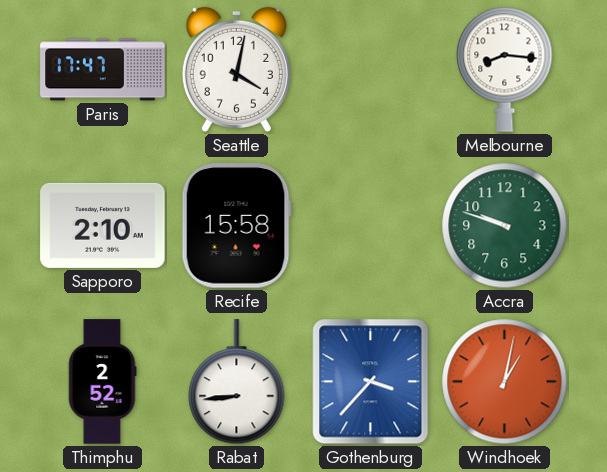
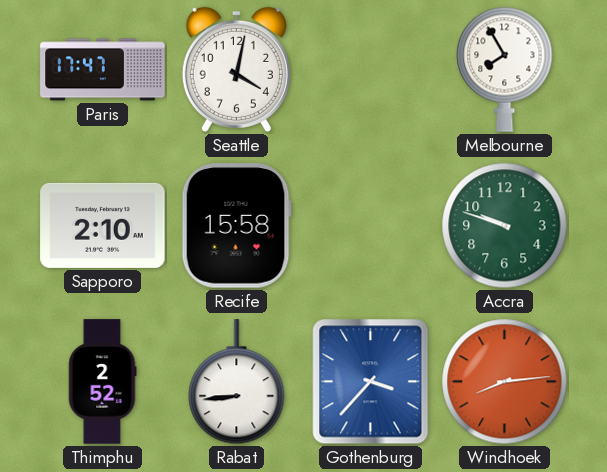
Melbourne: 8:16 -> 7:55 (505, 69)
Windhoek: 1:02 -> 8:14 (505, 382)
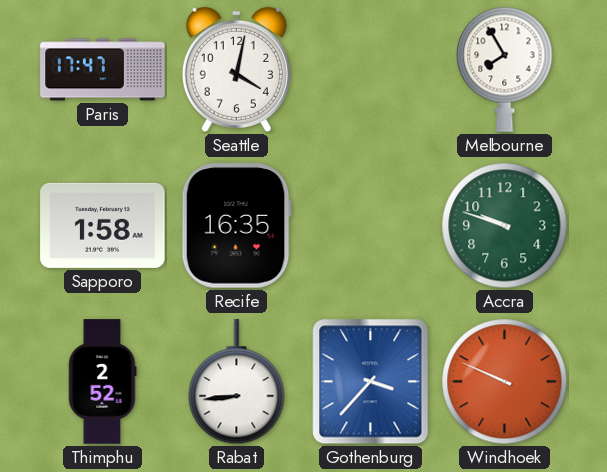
Sapporo: 2:10 -> 1:58 (103, 225)
Recife: 15:58 -> 16:35 (236, 226)
Windhoek: 8:14 -> 9:49 (505, 382)
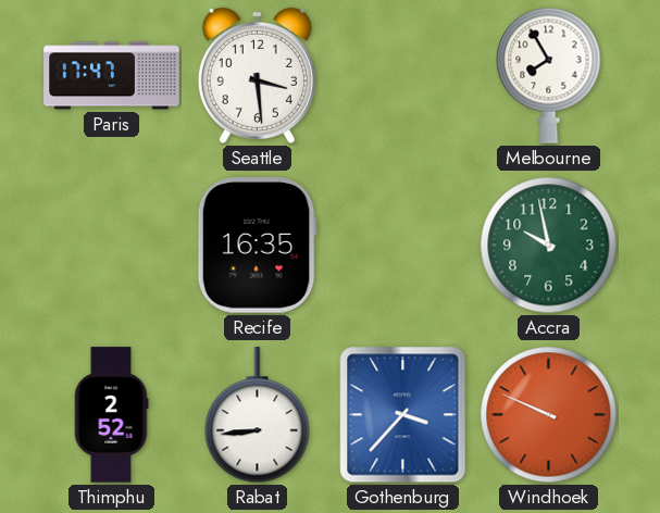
Seattle: 4:02 -> 3:29 (257, 75)
Sapporo: 1:58 -> none (103, 225)
Accra: 9:48 -> 9:58 (549, 246)
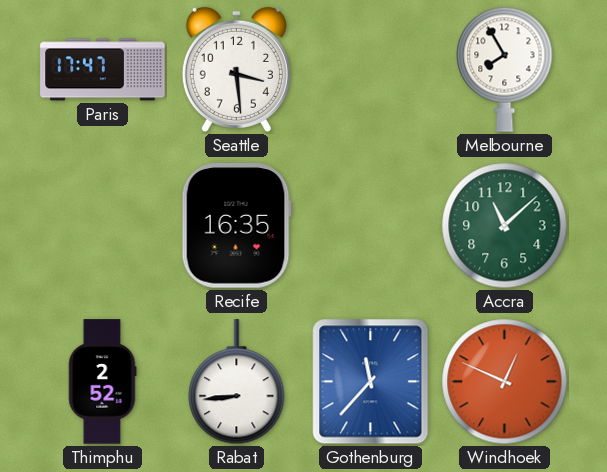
Accra: 9:58 -> 11:08 (505, 226)
Gothenburg: 3:37 -> 11:37 (371, 382)
Windhoek: 9:49 -> 12:49 (505, 382)
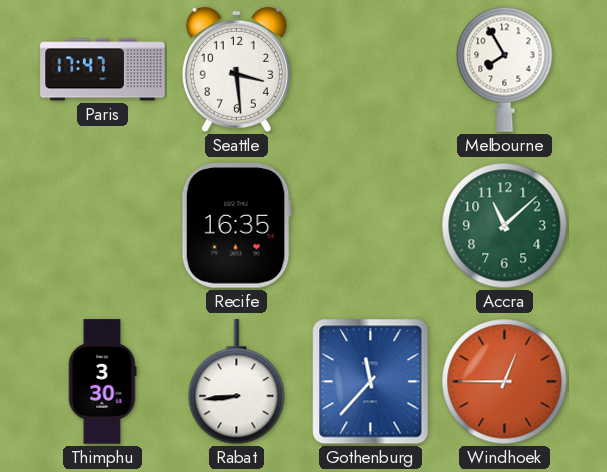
Thimphu: 2:52 -> 3:30 (102, 382)
Windhoek: 12:49 -> 12:45 (505, 382)
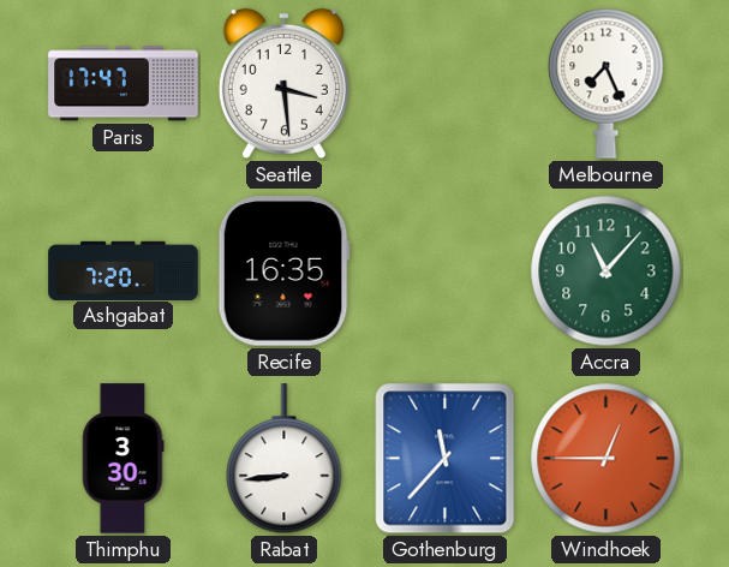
Melbourne: 7:55 -> 7:26 (606, 83)
Ashgabat: none -> 7:20 (124, 270)
Accra: 11:08 -> 11:07 (606, 271)
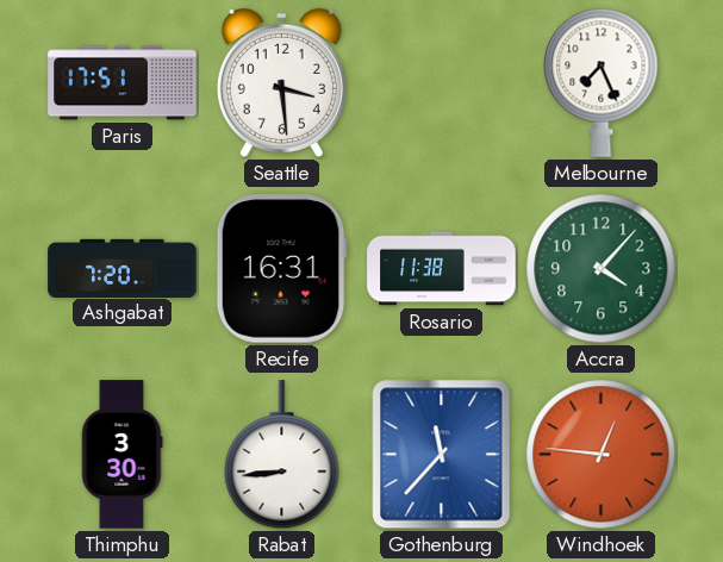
Paris: 17:47 -> 17:51 (123, 83)
Recife: 16:35 -> 16:31 (281, 269)
Rosario: none -> 11:38 (442, 269)
Accra: 11:07 -> 4:07 (602, 269)
Windhoek: 12:45 -> 12:46 (602, 455)
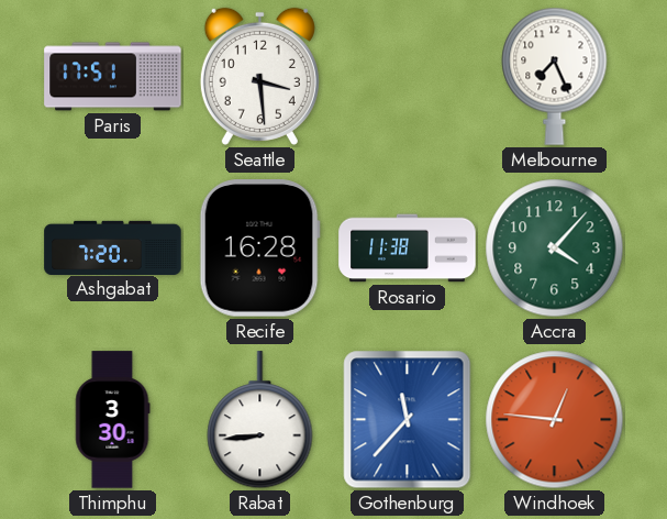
Recife: 16:31 -> 16:28 (259, 249)
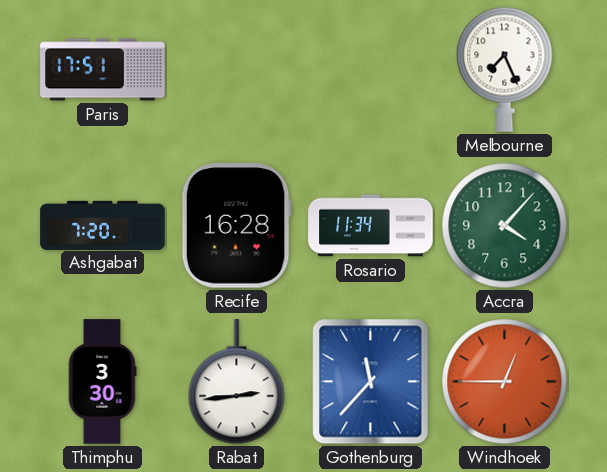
Seattle: 3:29 -> none (259, 76)
Rosario: 11:38 -> 11:34 (371, 226)
Rabat: 8:44 -> 2:44 (237, 382)
Windhoek: 12:46 -> 12:45 (505, 382)
